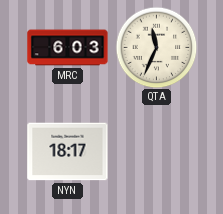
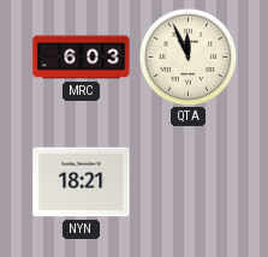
QTA: 11:34 -> 11:56 (187, 56)
NYN: 18:17 -> 18:21 (82, 183)
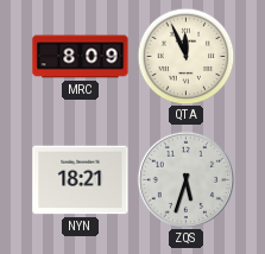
MRC: 6:03 -> 8:09 (81, 57)
ZQS: none -> 5:33 (185, 179)
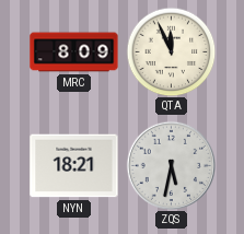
ZQS: 5:33 -> 5:32 (171, 165)
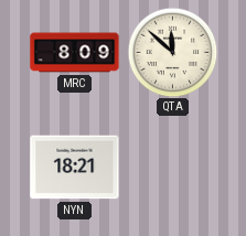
QTA: 11:56 -> 11:52 (172, 52)
ZQS: 5:32 -> none (171, 165)
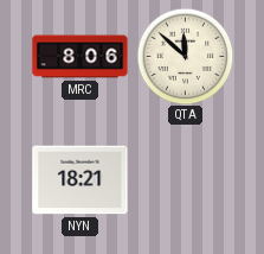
MRC: 8:09 -> 8:06 (81, 57)
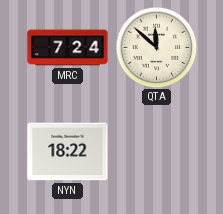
MRC: 8:06 -> 7:24 (68, 48)
NYN: 18:21 -> 18:22 (68, 152)
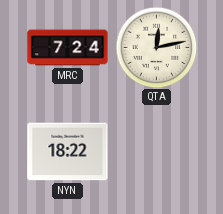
QTA: 11:52 -> 12:13 (156, 47)
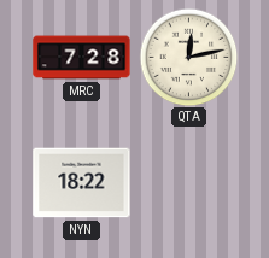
MRC: 7:24 -> 7:28 (82, 58)
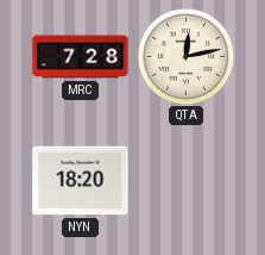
NYN: 18:22 -> 18:20 (81, 181)
